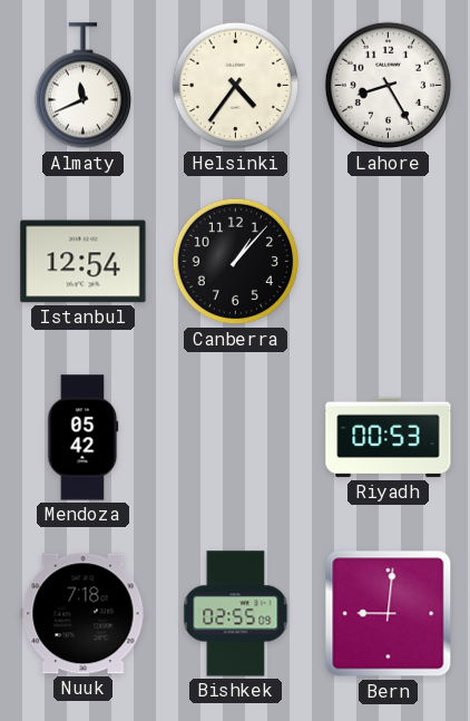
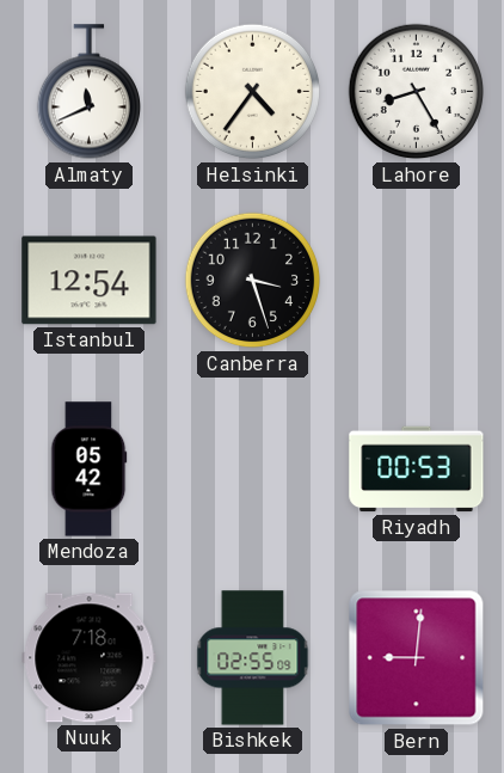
Canberra: 1:07 -> 3:27 (253, 281)
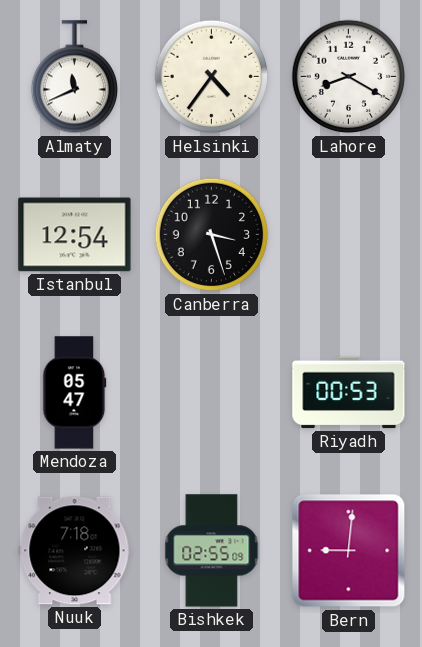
Lahore: 8:25 -> 8:20 (349, 77)
Mendoza: 05:42 -> 05:47 (75, 393)
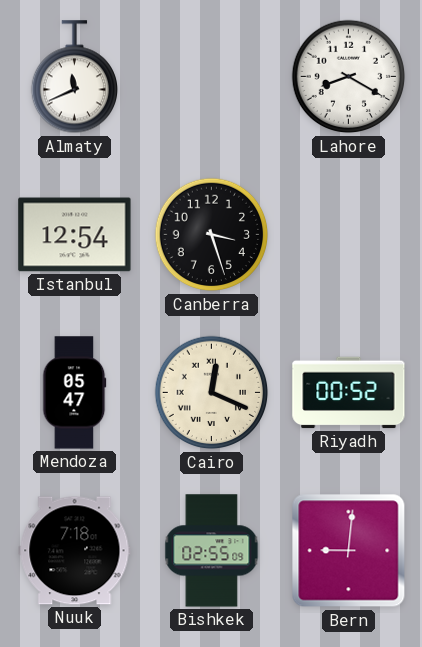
Helsinki: 4:36 -> none (212, 77)
Cairo: none -> 12:19 (212, 393)
Riyadh: 00:53 -> 00:52 (349, 393)
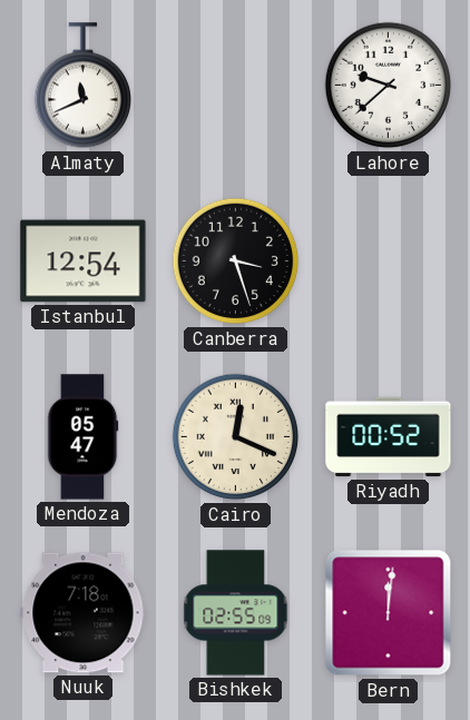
Lahore: 8:20 -> 9:38 (389, 86)
Bern: 9:01 -> 12:01 (389, 613)
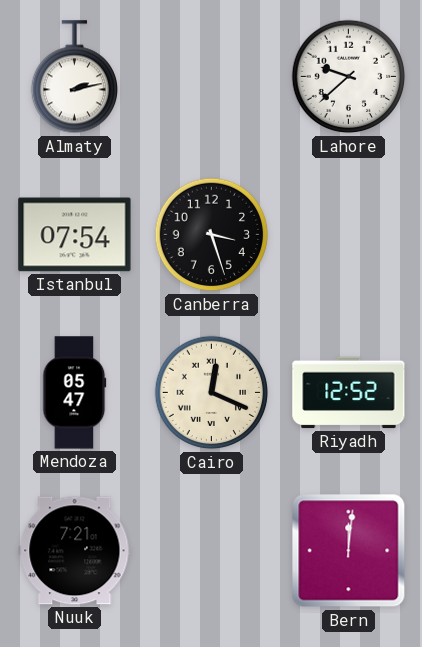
Almaty: 11:41 -> 2:13 (74, 77)
Istanbul: 12:54 -> 07:54 (75, 235)
Riyadh: 00:52 -> 12:52 (349, 393)
Nuuk: 7:18 -> 7:21 (75, 551)
Bishkek: 02:55 -> none (236, 613)
